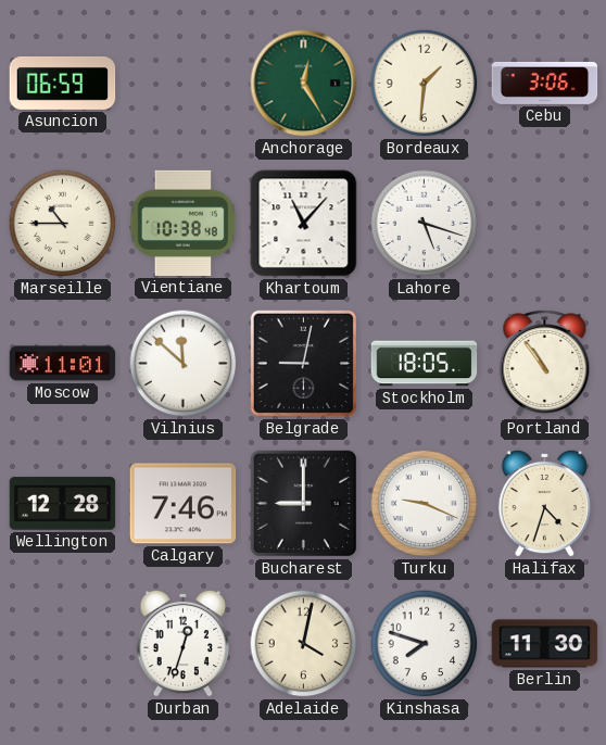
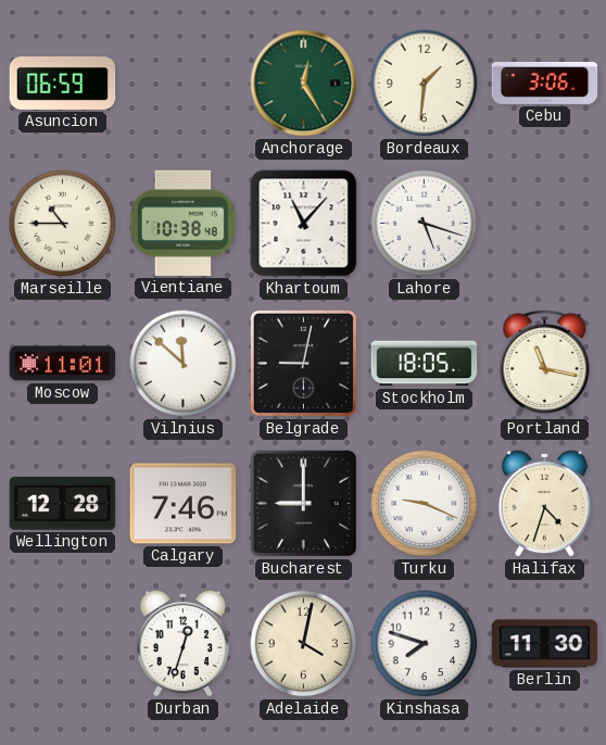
Portland: 10:54 -> 11:17 (545, 363)
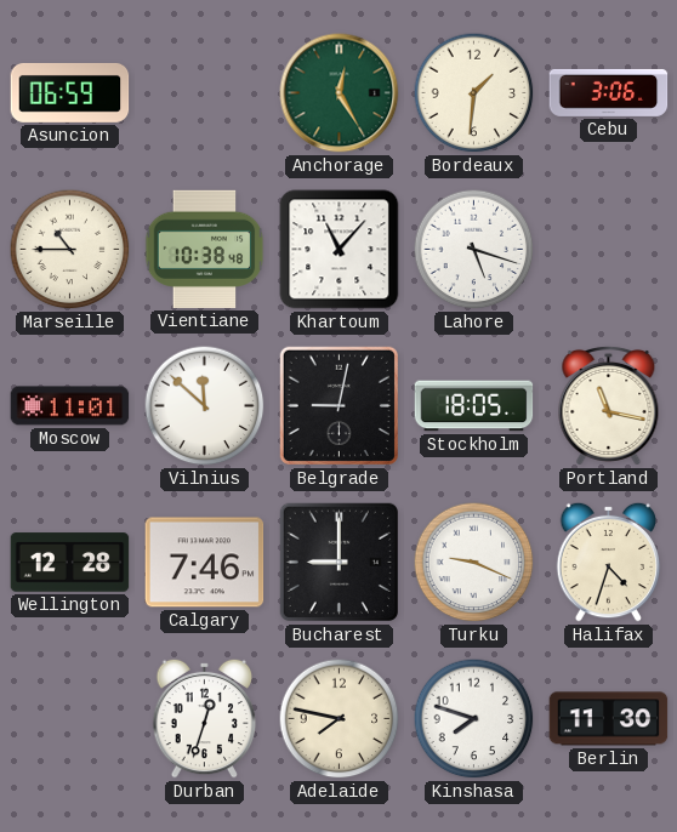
Adelaide: 4:02 -> 7:47 (340, 719)
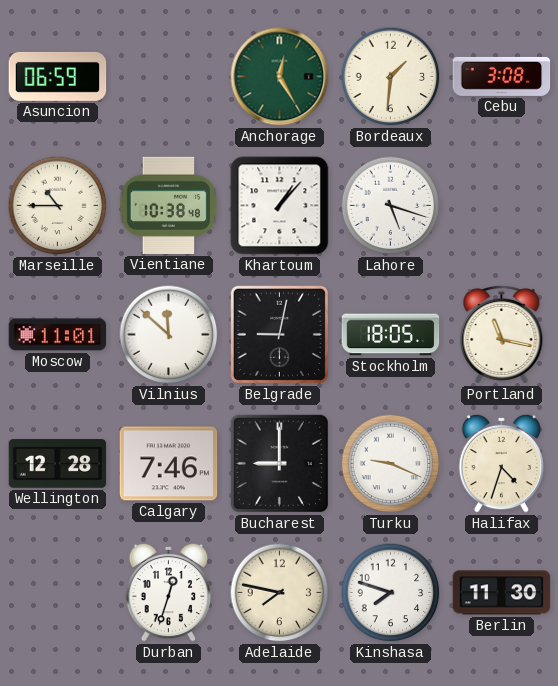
Cebu: 3:06 -> 3:08 (502, 76)
Khartoum: 11:07 -> 1:07 (280, 206)
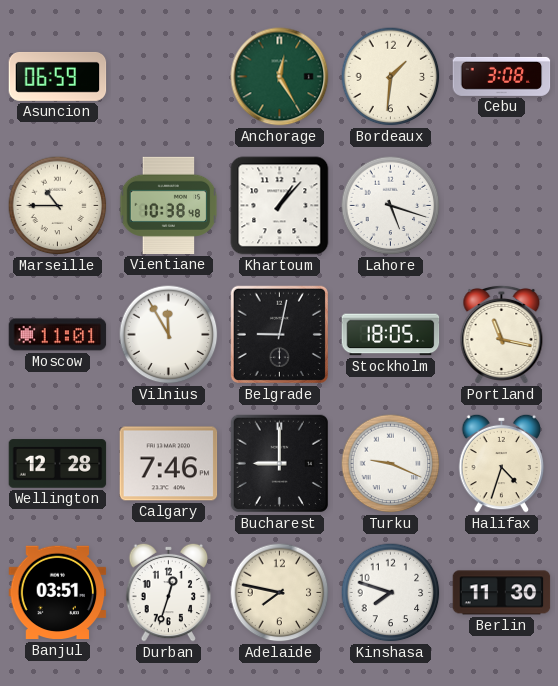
Vilnius: 11:52 -> 11:55 (169, 335)
Banjul: none -> 03:51 (58, 593)
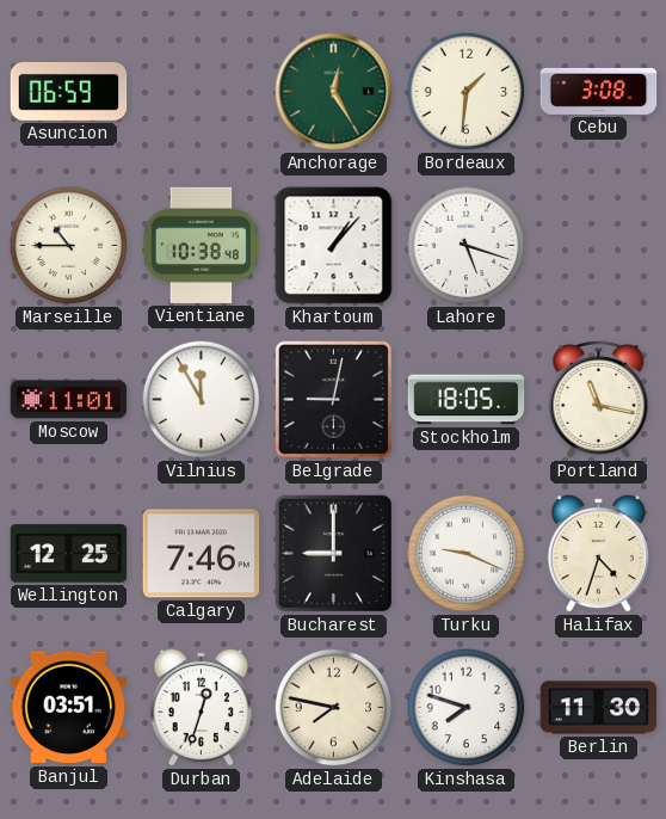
Wellington: 12:28 -> 12:25 (69, 554)
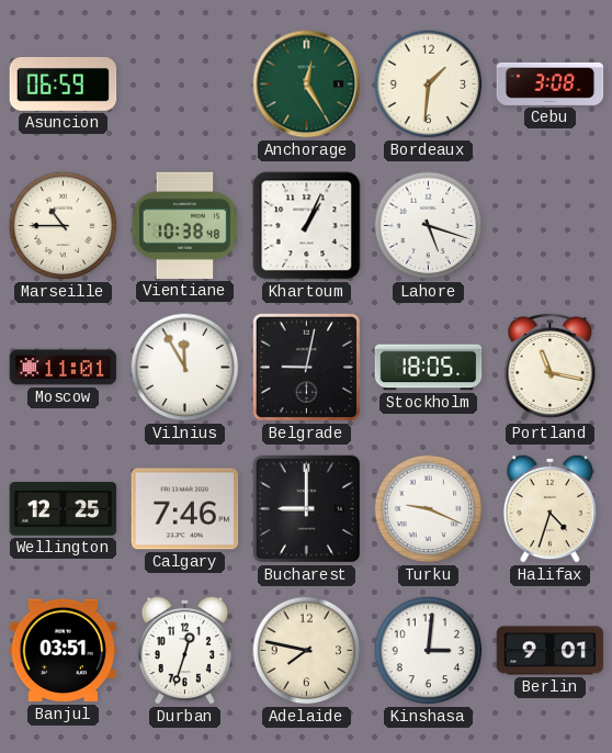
Khartoum: 1:07 -> 1:04 (307, 226)
Kinshasa: 7:48 -> 3:01 (429, 651)
Berlin: 11:30 -> 9:01 (551, 651)
